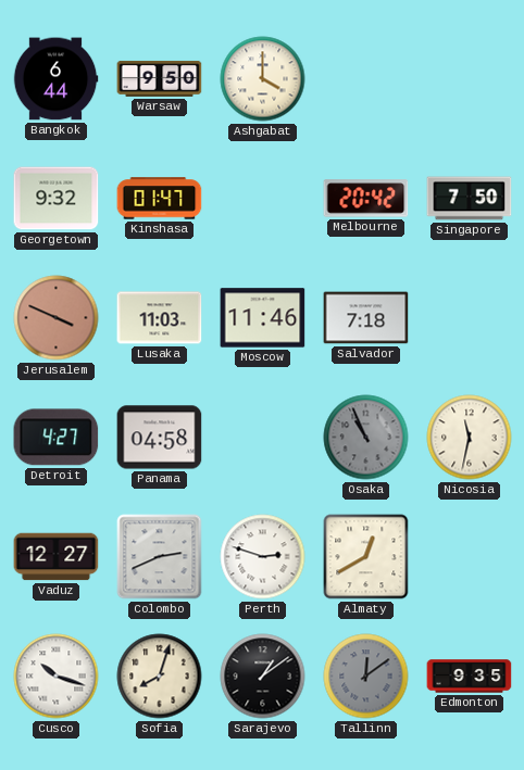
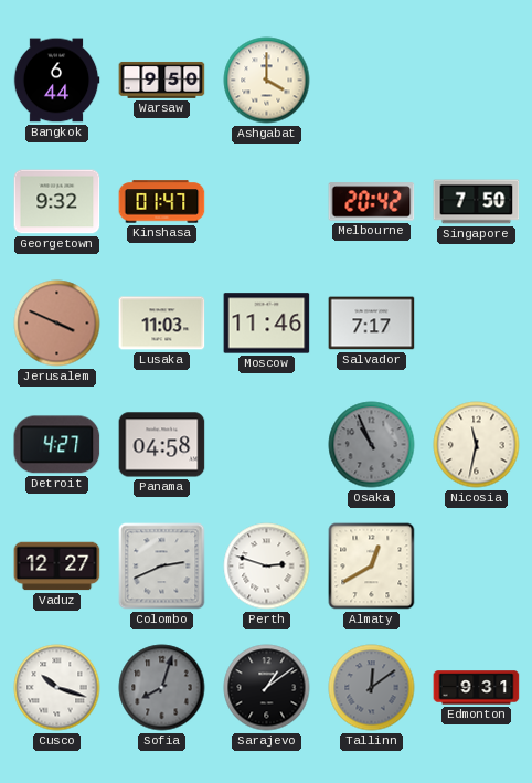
Salvador: 7:18 -> 7:17 (372, 324)
Sofia dial: cream -> grey (162, 688)
Edmonton: 9:35 -> 9:31 (477, 688)
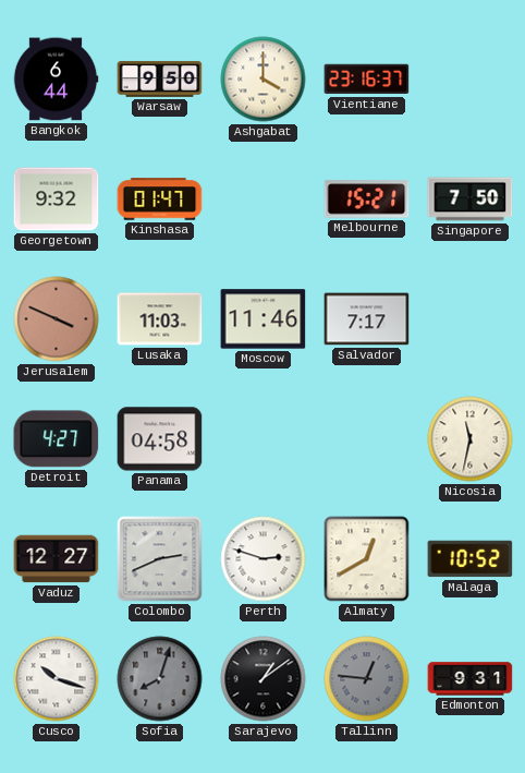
Vientiane: none -> 23:16 (367, 80)
Melbourne: 20:42 -> 15:21 (367, 200)
Osaka: 10:56 -> none (372, 445)
Malaga: none -> 10:52 (471, 559)
Tallinn: 12:09 -> 12:46 (367, 679)
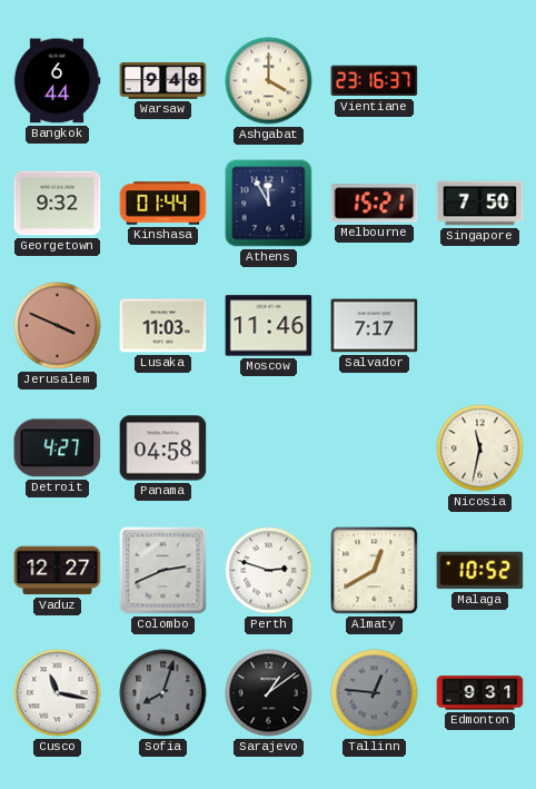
Warsaw: 9:50 -> 9:48 (163, 80)
Kinshasa: 01:47 -> 01:44 (163, 204)
Athens: none -> 11:55 (269, 204)
Cusco: 10:18 -> 11:17 (58, 693)
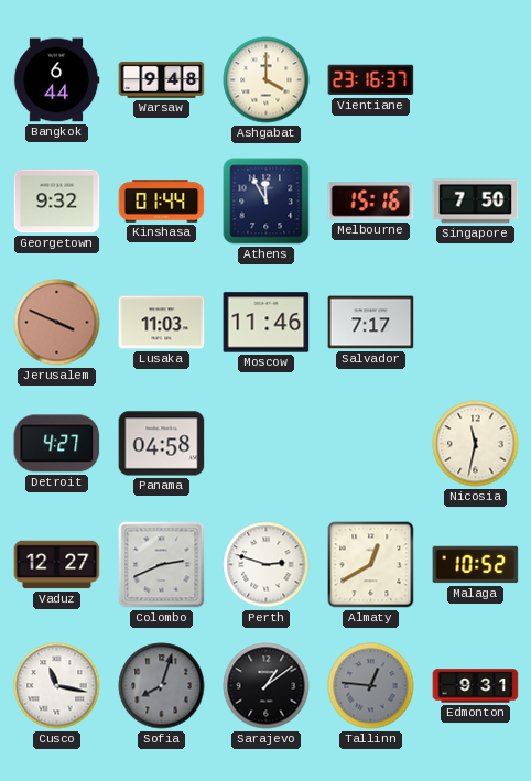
Melbourne: 15:21 -> 15:16 (371, 202)
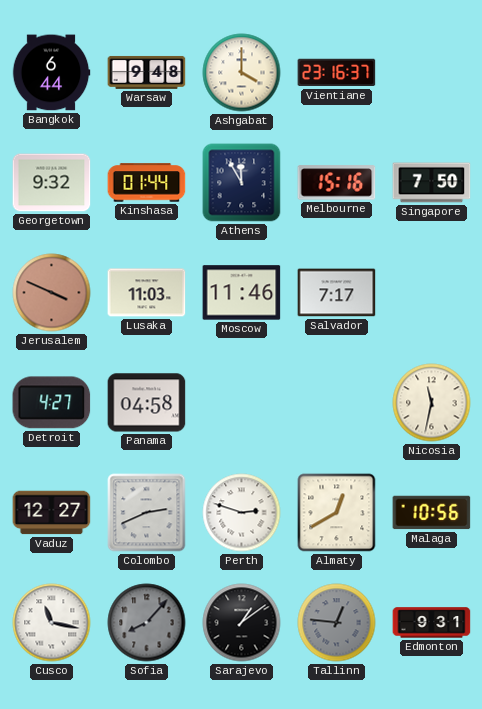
Malaga: 10:52 -> 10:56 (432, 513)
Sofia: 8:03 -> 8:07 (147, 623)
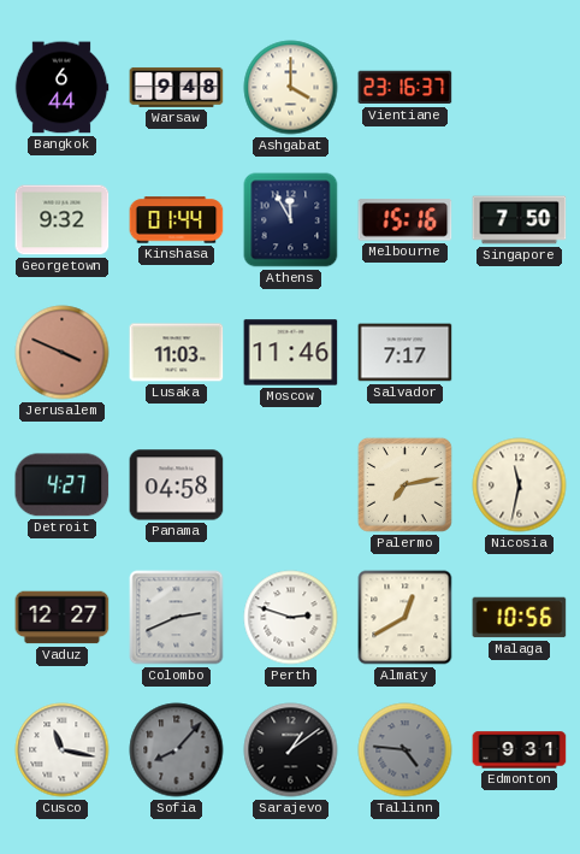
Palermo: none -> 7:13 (404, 484)
Tallinn: 12:46 -> 4:46 (406, 750)
